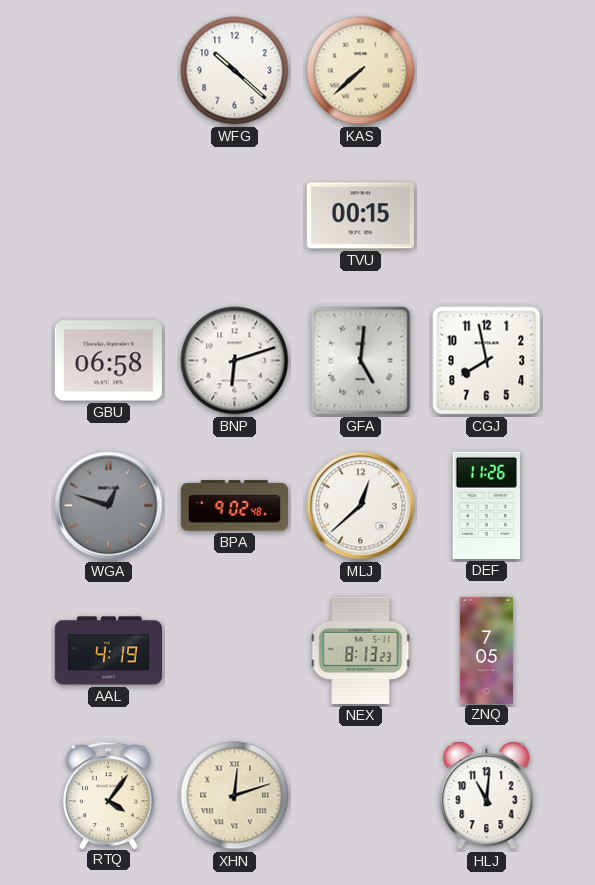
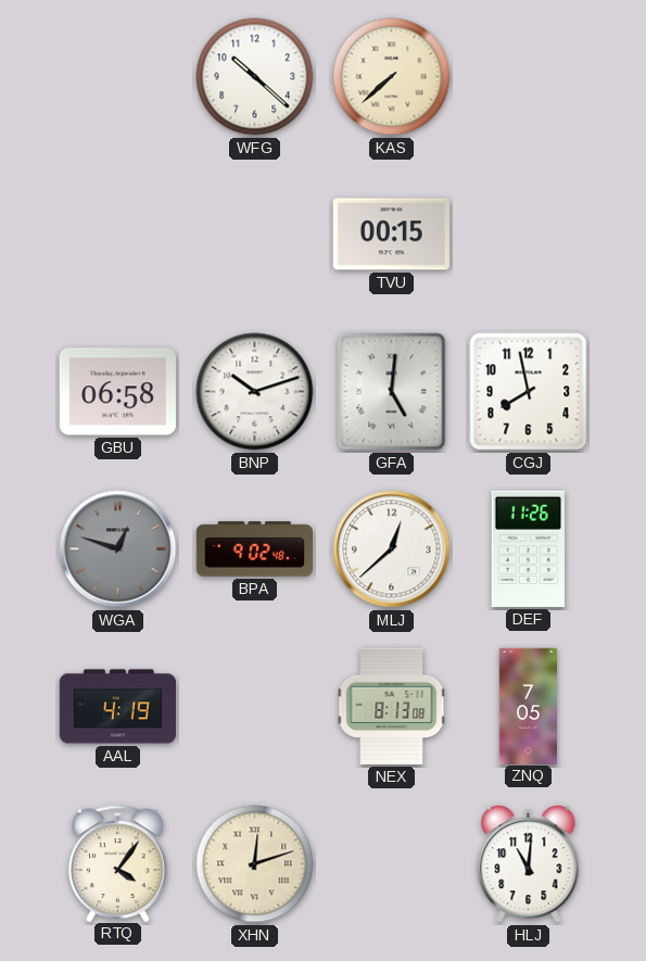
BNP: 6:12 -> 10:12 (255, 392)
NEX: 8:13:23 -> 8:13:08 (392, 706)
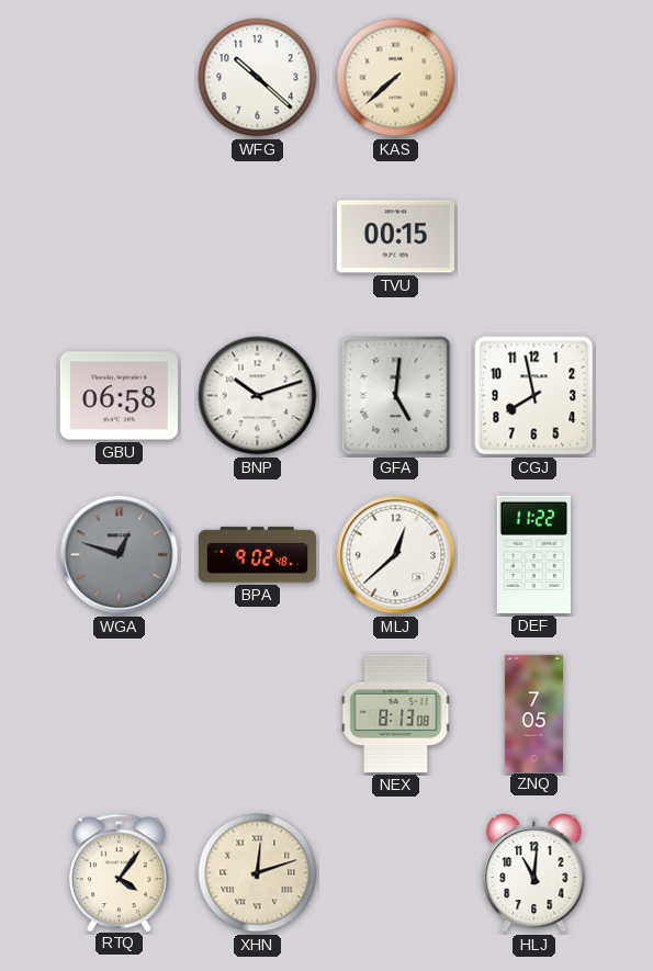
DEF: 11:26 -> 11:22 (533, 554)
AAL: 4:19 -> none (117, 707)
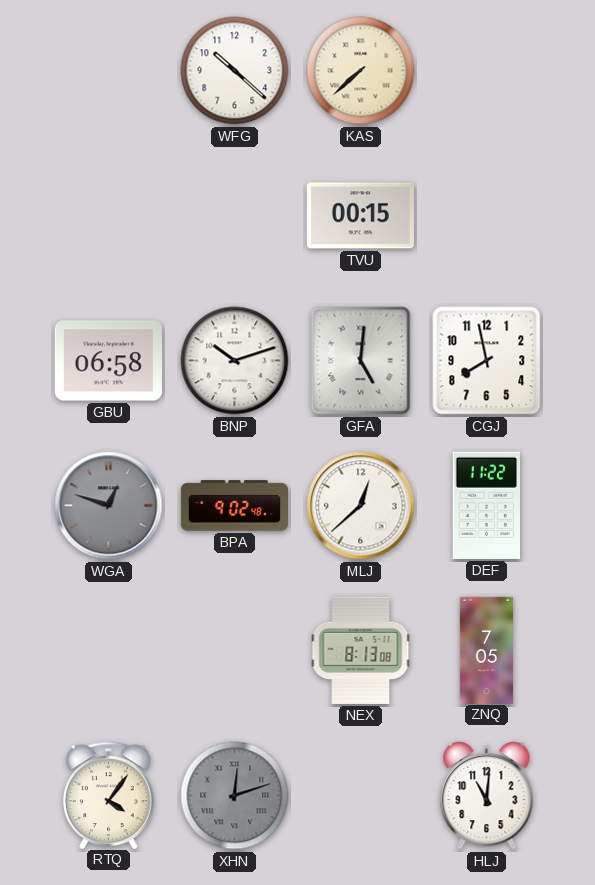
XHN dial: cream -> grey (235, 796)
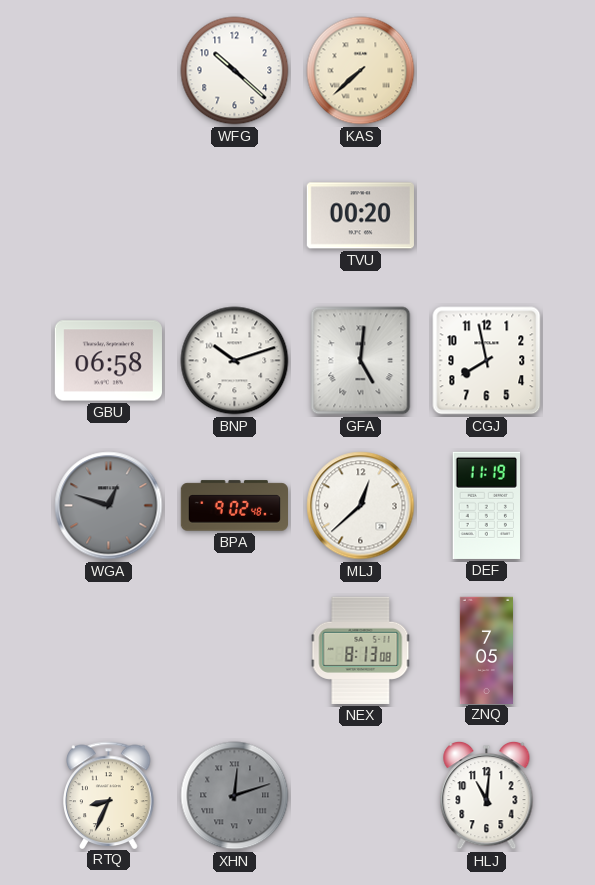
TVU: 00:15 -> 00:20 (360, 216)
DEF: 11:22 -> 11:19 (486, 505)
RTQ: 4:06 -> 8:34 (109, 795)
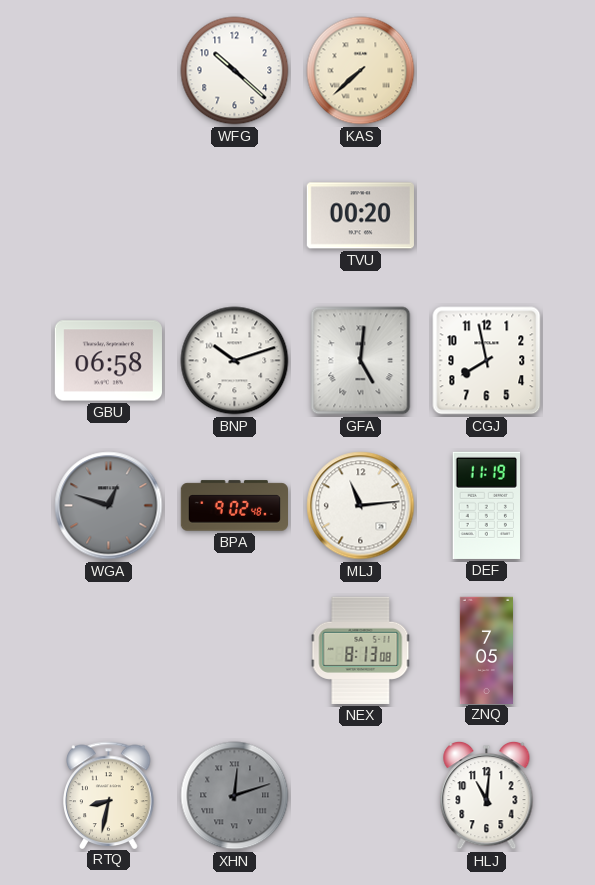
MLJ: 12:38 -> 11:14 (361, 506)
RTQ: 8:34 -> 8:32 (109, 795)
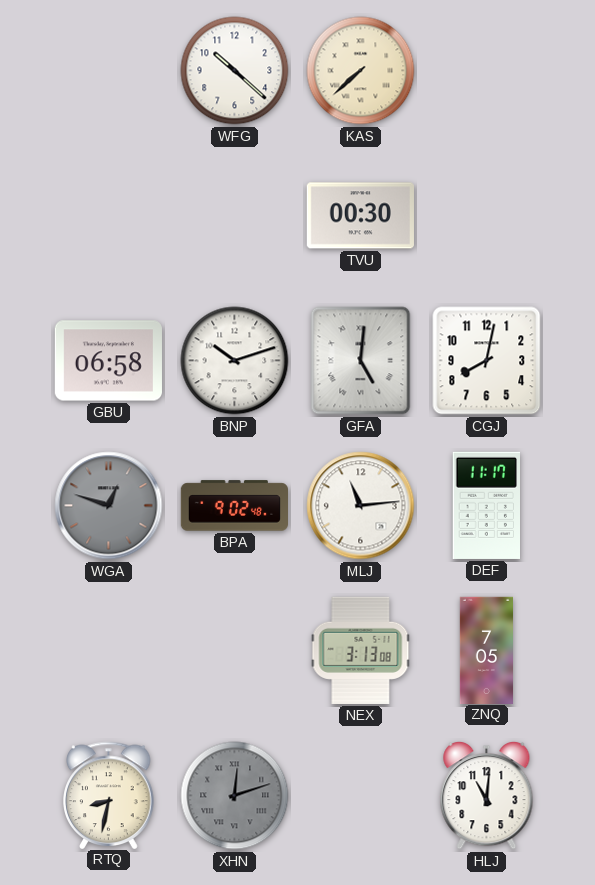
TVU: 00:20 -> 00:30 (360, 216)
CGJ: 7:58 -> 8:02 (487, 361)
DEF: 11:19 -> 11:17 (486, 505)
NEX: 8:13 -> 3:13 (361, 650)
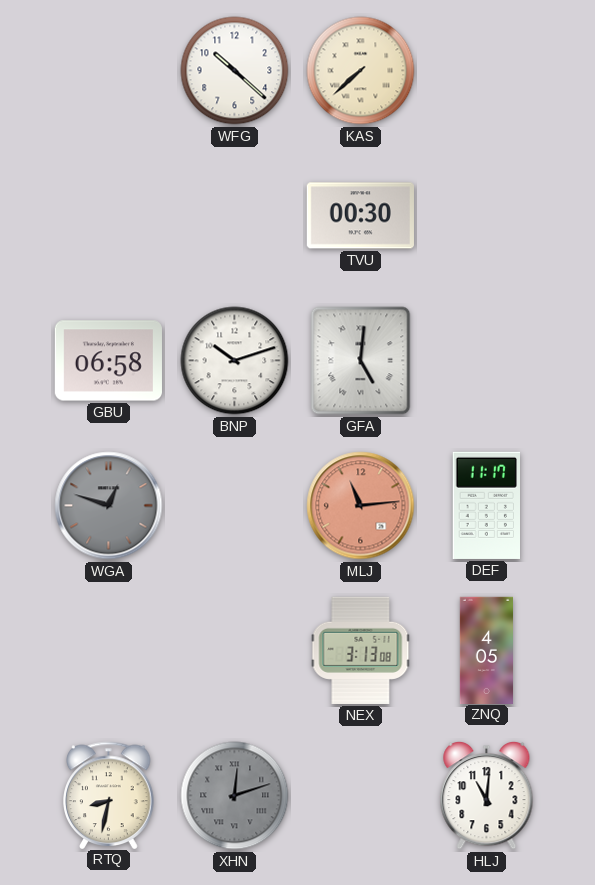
CGJ: 8:02 -> none (487, 361)
BPA: 9:02 -> none (234, 506)
MLJ dial: white -> salmon (361, 506)
ZNQ: 7:05 -> 4:05 (486, 650)
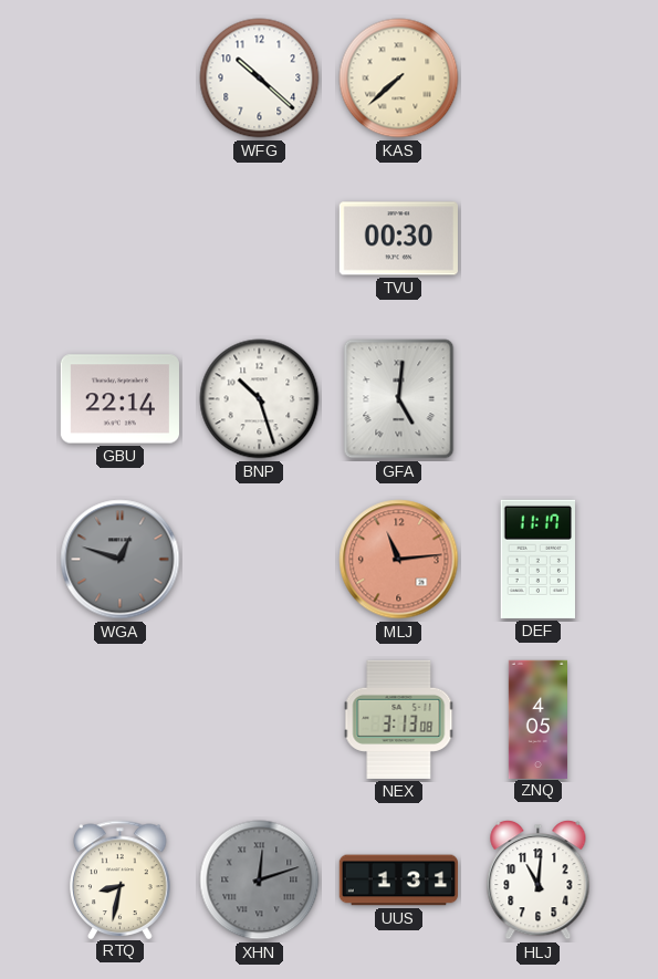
GBU: 06:58 -> 22:14 (119, 399)
BNP: 10:12 -> 10:27 (260, 399)
UUS: none -> 1:31 (399, 881)
